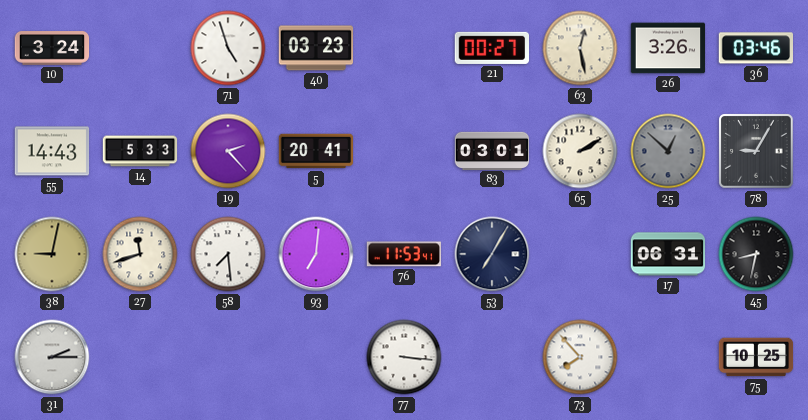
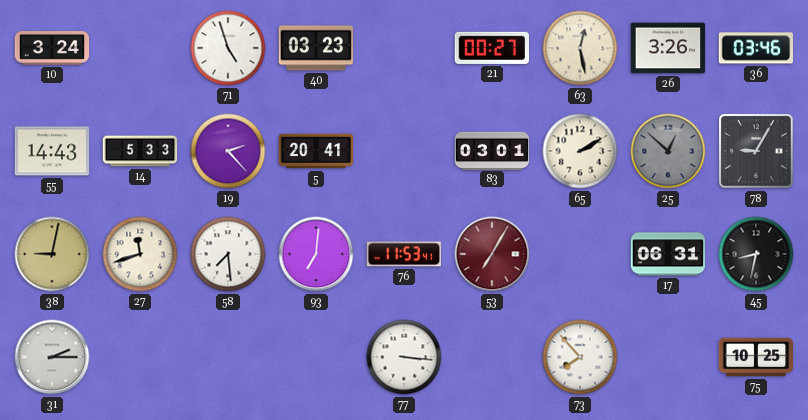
53 dial: navy -> burgundy (492, 254)
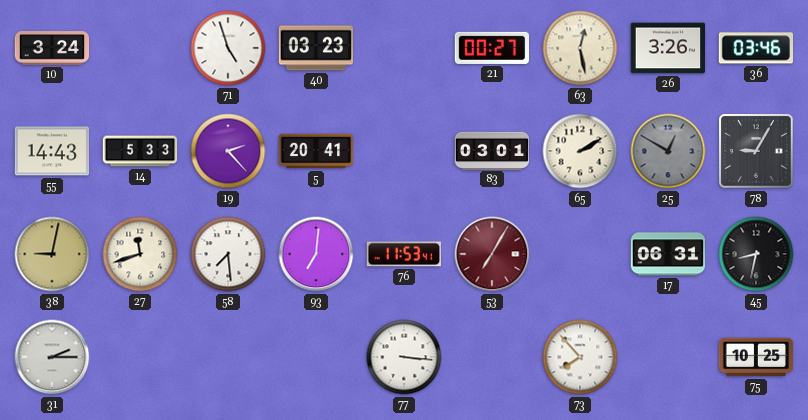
25: 12:52 -> 12:50 (668, 151)
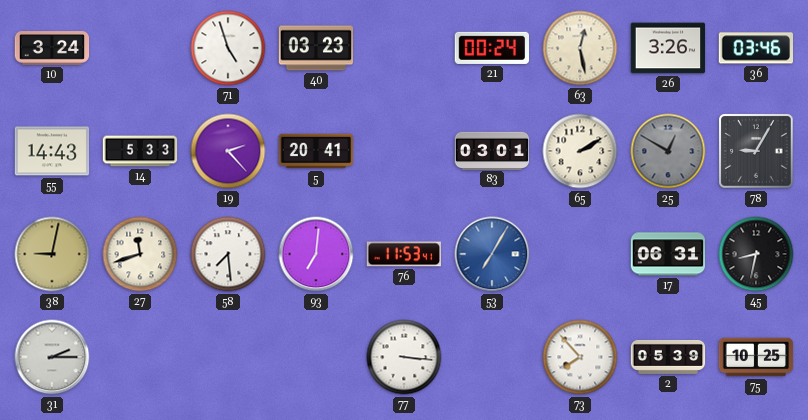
21: 00:27 -> 00:24 (491, 48)
53 dial: burgundy -> blue (492, 254)
2: none -> 05:39 (668, 357)
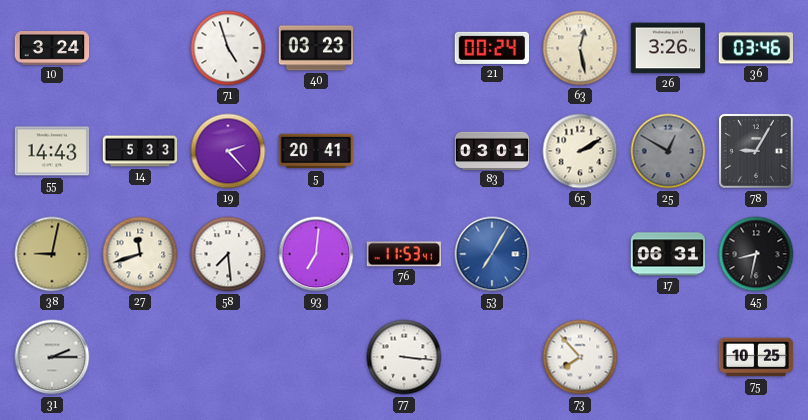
2: 05:39 -> none (668, 357)
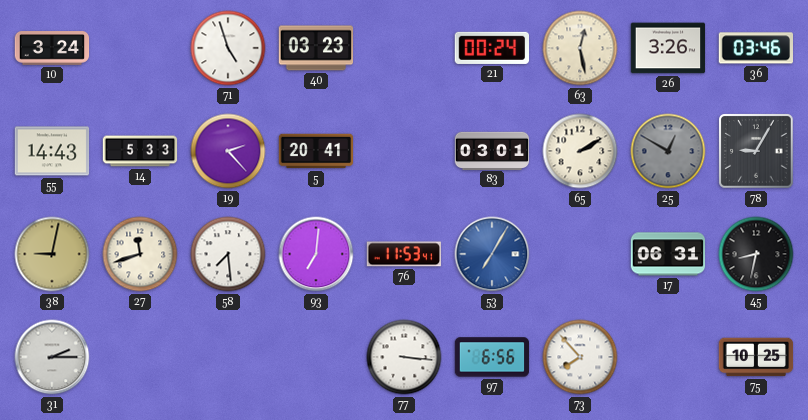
97: none -> 6:56 (492, 357)
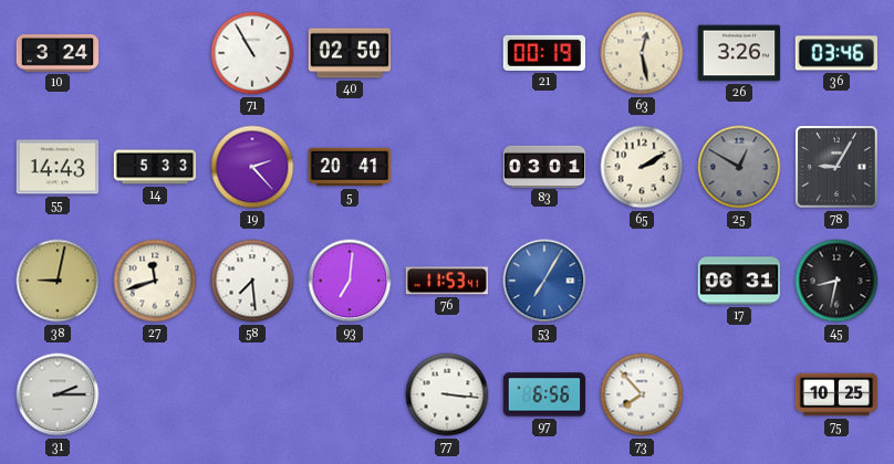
71: 4:57 -> 10:55 (252, 53)
40: 03:23 -> 02:50 (350, 53)
21: 00:24 -> 00:19 (543, 53)
